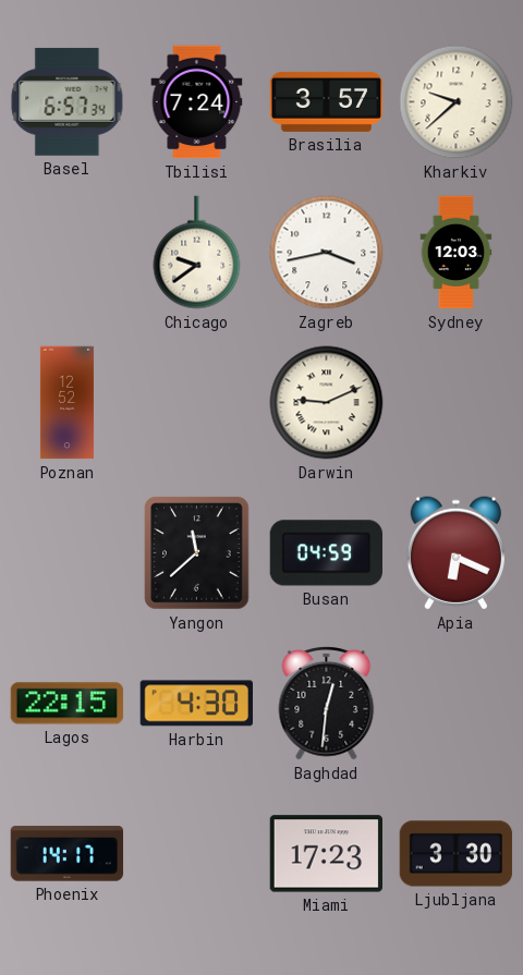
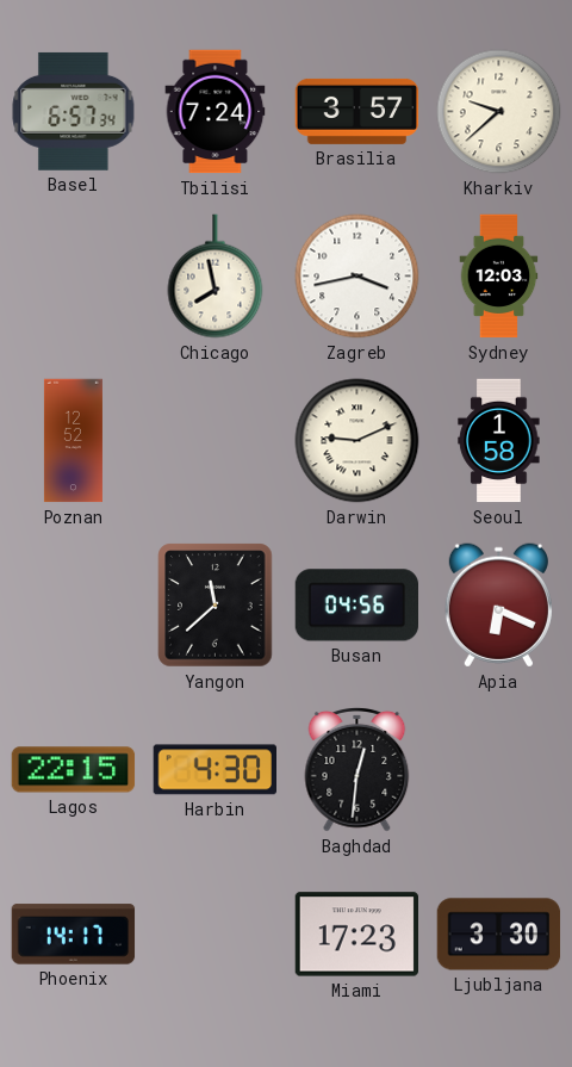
Chicago: 9:39 -> 7:58 (216, 277)
Seoul: none -> 1:58 (499, 441)
Busan: 04:59 -> 04:56 (356, 606)
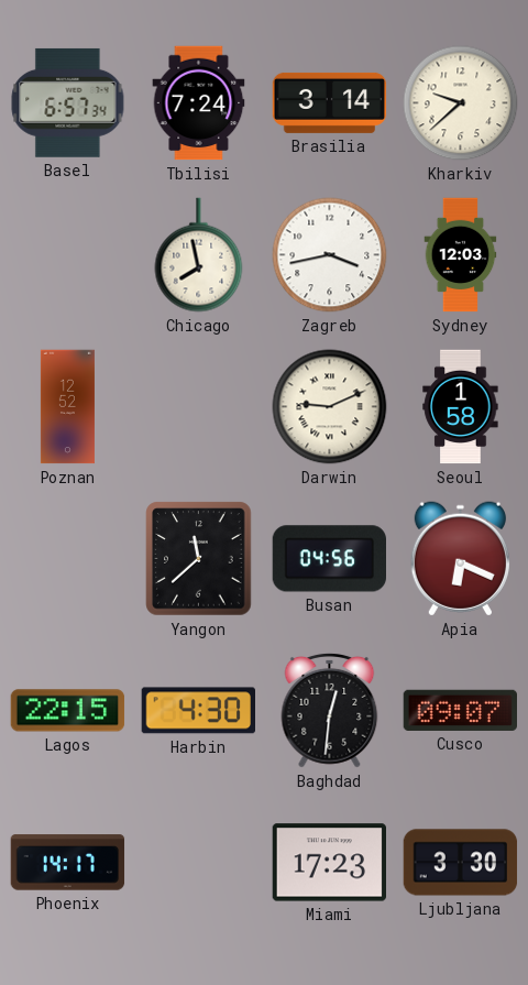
Brasilia: 3:57 -> 3:14 (330, 102)
Cusco: none -> 09:07 (461, 710)
